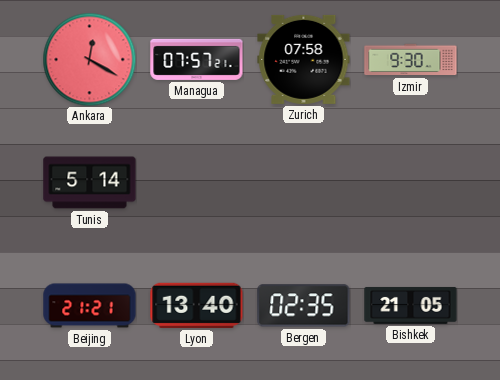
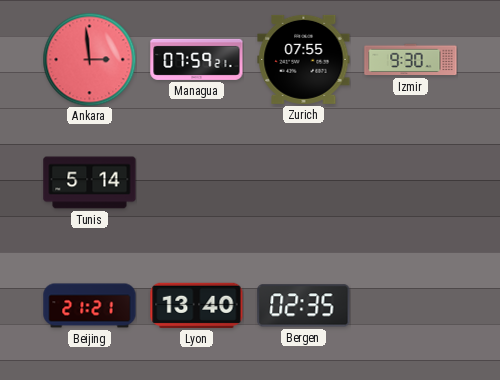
Ankara: 12:20 -> 2:59 (89, 59)
Managua: 07:57 -> 07:59 (197, 59)
Zurich: 07:58 -> 07:55 (304, 59)
Bishkek: 21:05 -> none (411, 305)
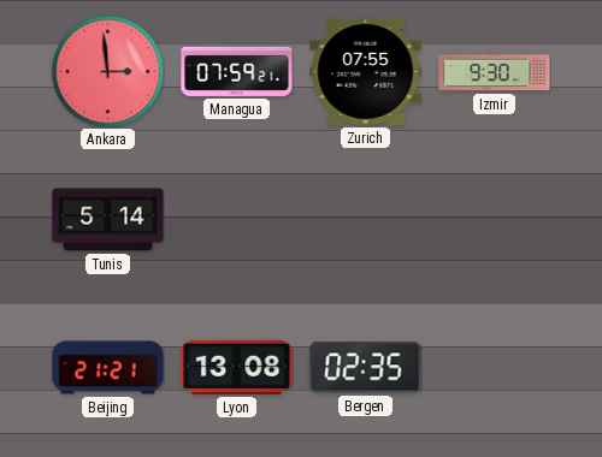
Lyon: 13:40 -> 13:08 (237, 367)
